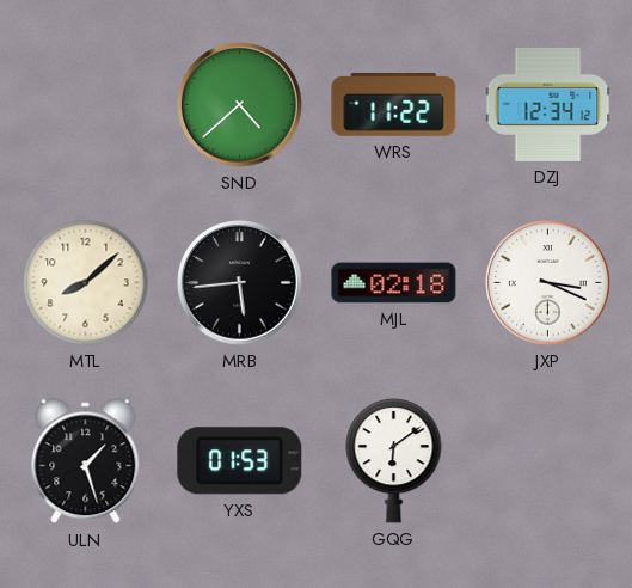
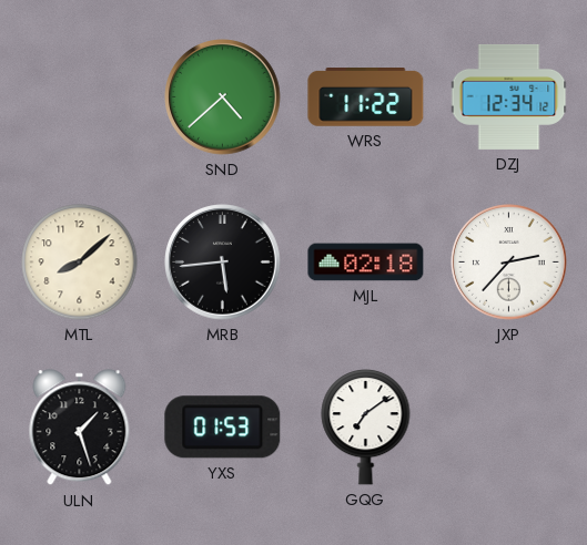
JXP: 3:19 -> 2:37 (509, 263)
GQG: 6:09 -> 7:09 (366, 428)
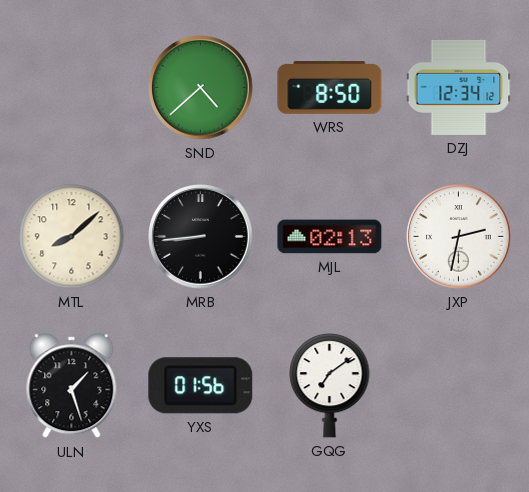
WRS: 11:22 -> 8:50 (330, 88)
MRB: 5:44 -> 8:44 (201, 237)
MJL: 02:18 -> 02:13 (330, 237)
JXP: 2:37 -> 2:32 (459, 237)
YXS: 01:53 -> 01:56 (201, 386)
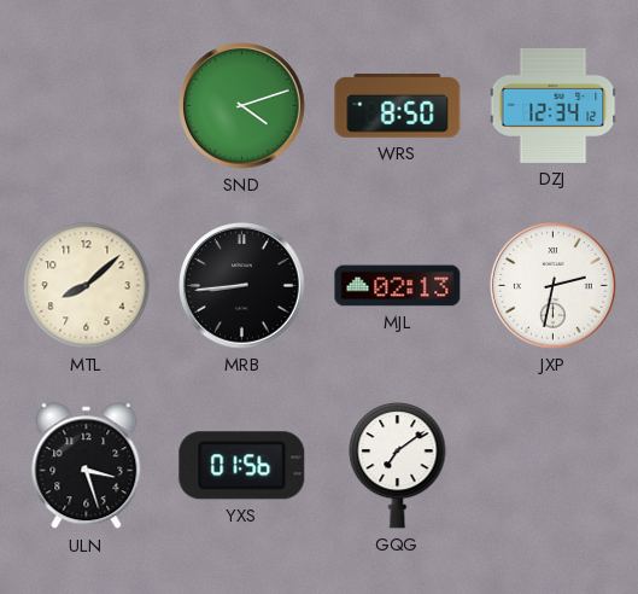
SND: 4:38 -> 4:12 (242, 106)
ULN: 1:27 -> 3:27 (87, 466)
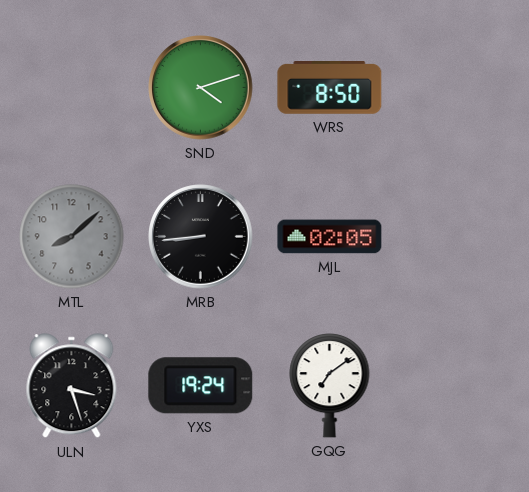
DZJ: 12:34 -> none (554, 105)
MTL dial: cream -> grey (72, 237)
MJL: 02:13 -> 02:05 (330, 237)
JXP: 2:32 -> none (554, 286)
YXS: 01:56 -> 19:24 (201, 386)
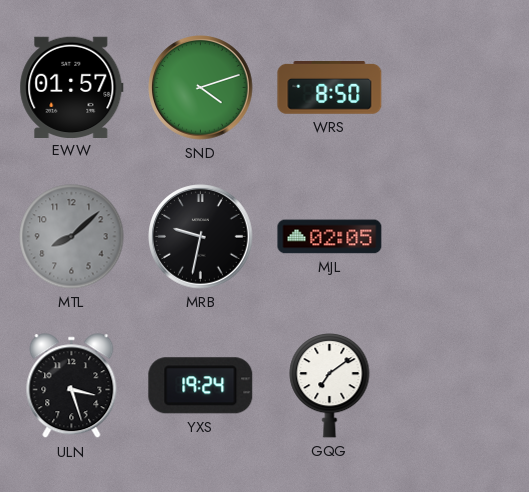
EWW: none -> 01:57 (72, 87)
MRB: 8:44 -> 9:32 (201, 237)
